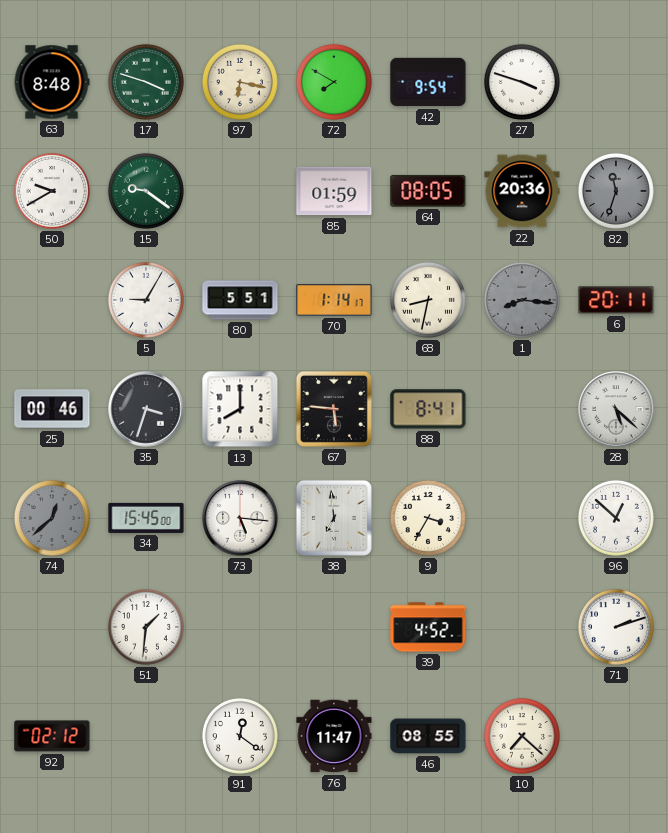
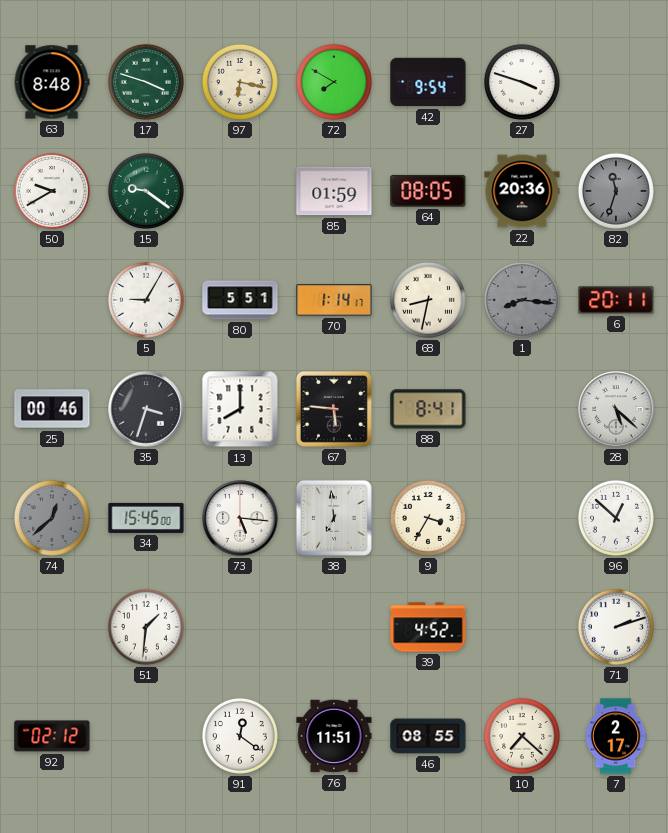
76: 11:47 -> 11:51 (334, 736)
7: none -> 2:17 (616, 736)
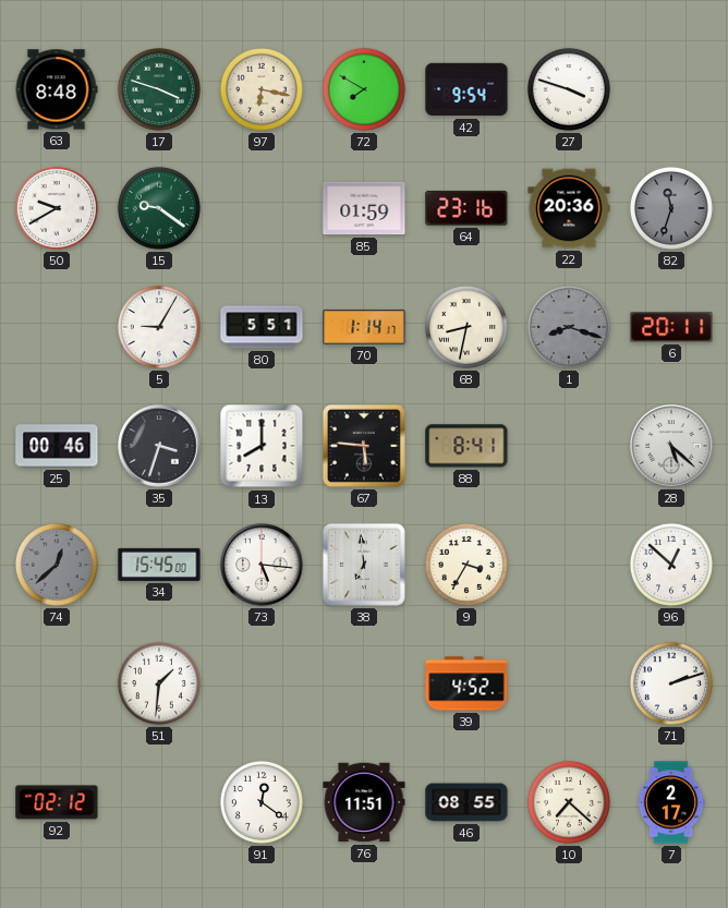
64: 08:05 -> 23:16 (466, 208)
1: 8:16 -> 8:18 (569, 327)
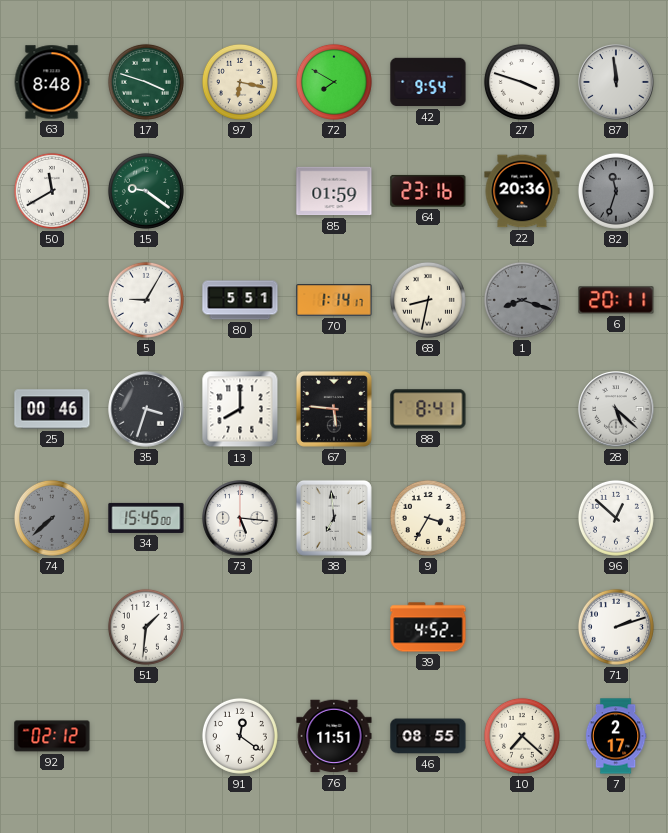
87: none -> 11:59 (616, 82)
50: 9:40 -> 11:40 (52, 191)
74: 12:38 -> 7:38 (52, 518)
